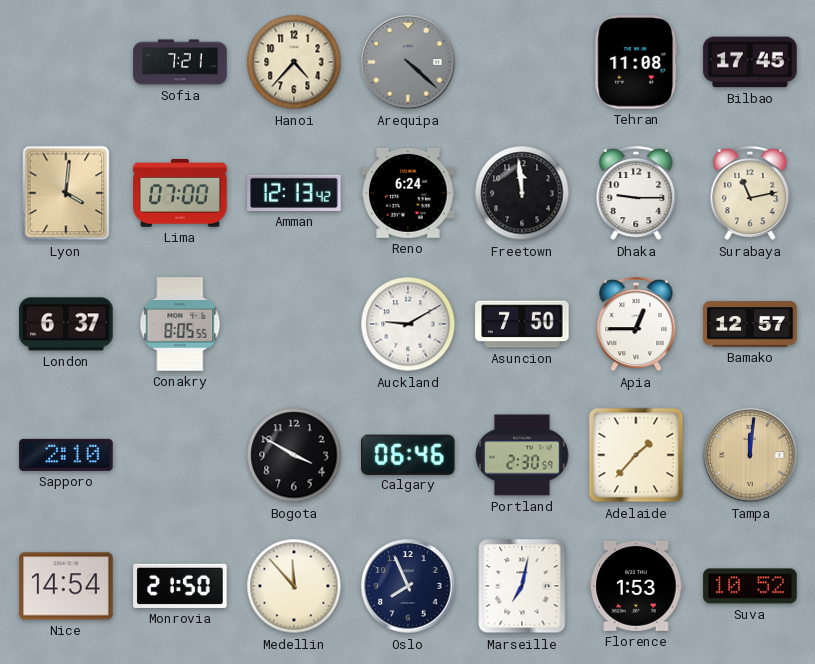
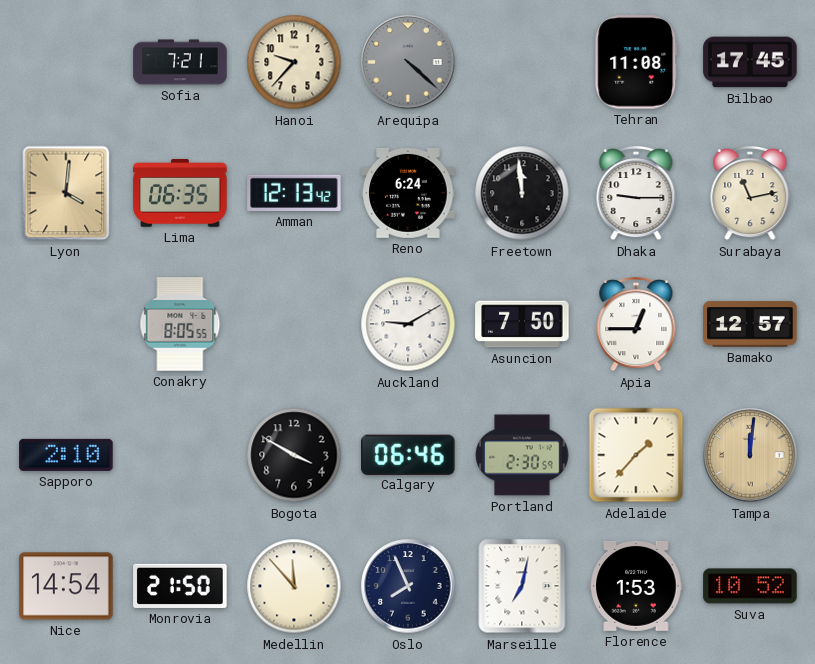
Hanoi: 4:37 -> 9:37 (294, 62)
Lima: 07:00 -> 06:35 (180, 193)
London: 6:37 -> none (66, 324)
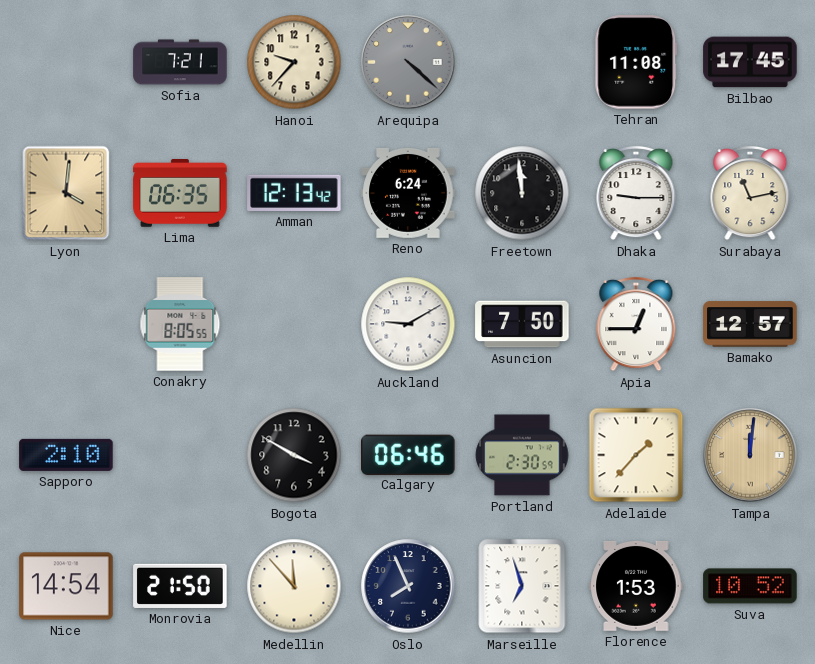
Marseille: 7:02 -> 6:57 (522, 586)
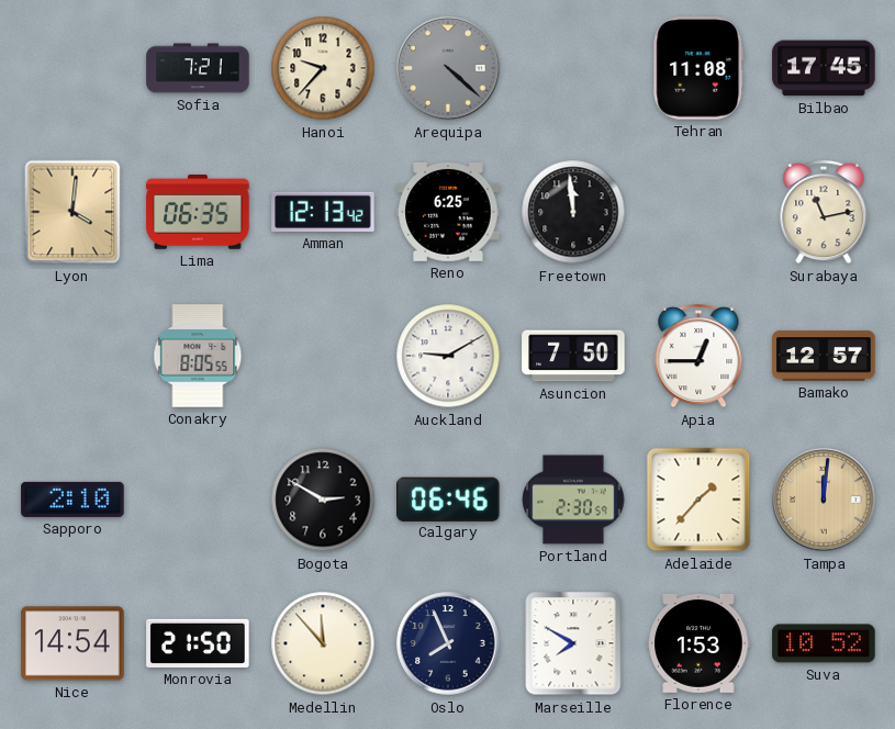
Reno: 6:24 -> 6:25 (448, 212)
Dhaka: 9:15 -> none (636, 193)
Bogota: 3:50 -> 2:50 (323, 500)
Marseille: 6:57 -> 7:50 (573, 643)
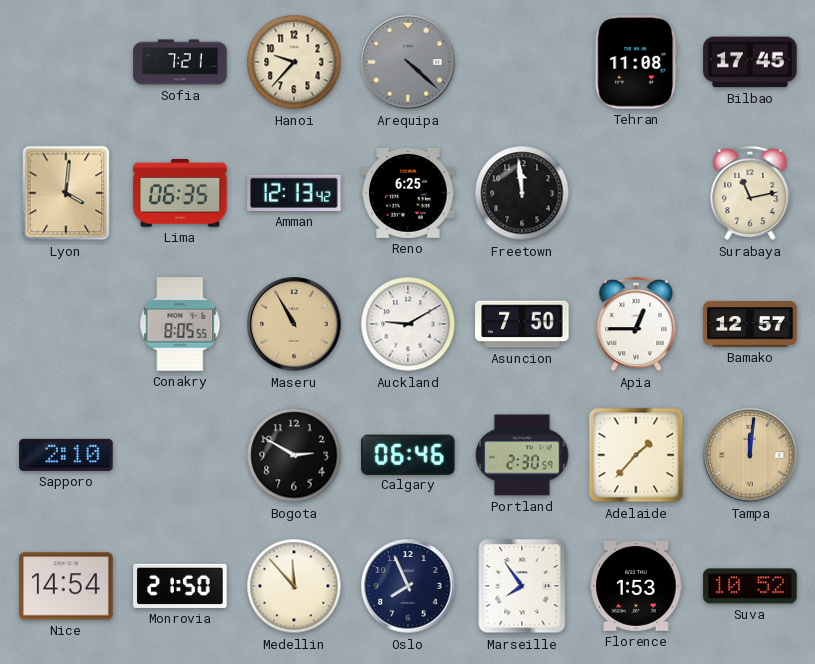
Maseru: none -> 10:55 (294, 324)
Marseille: 7:50 -> 7:54 (522, 586)
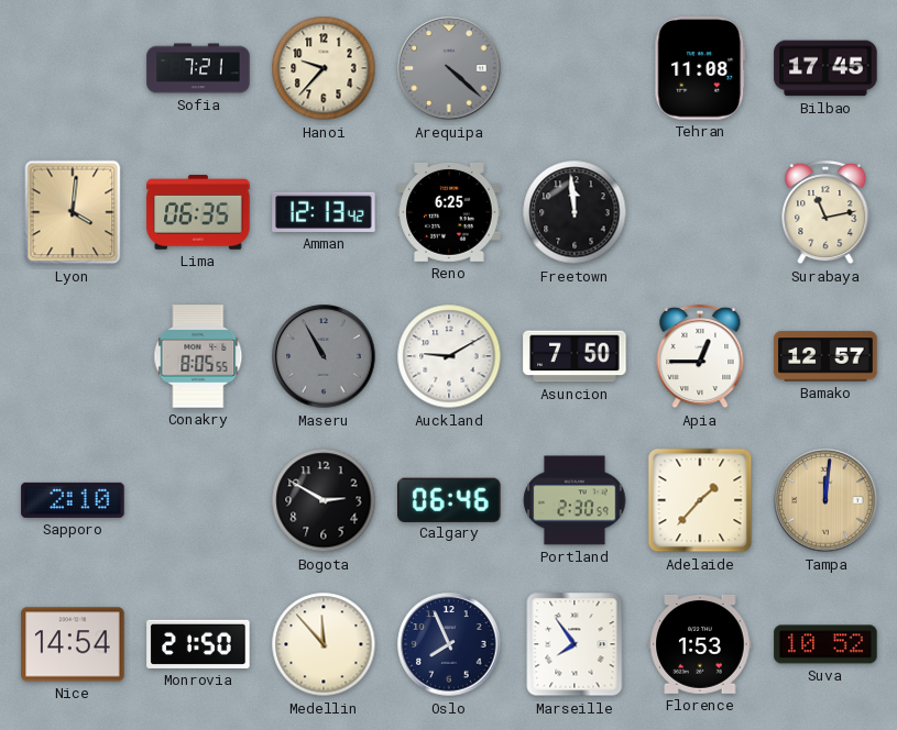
Maseru dial: champagne -> grey (324, 356)
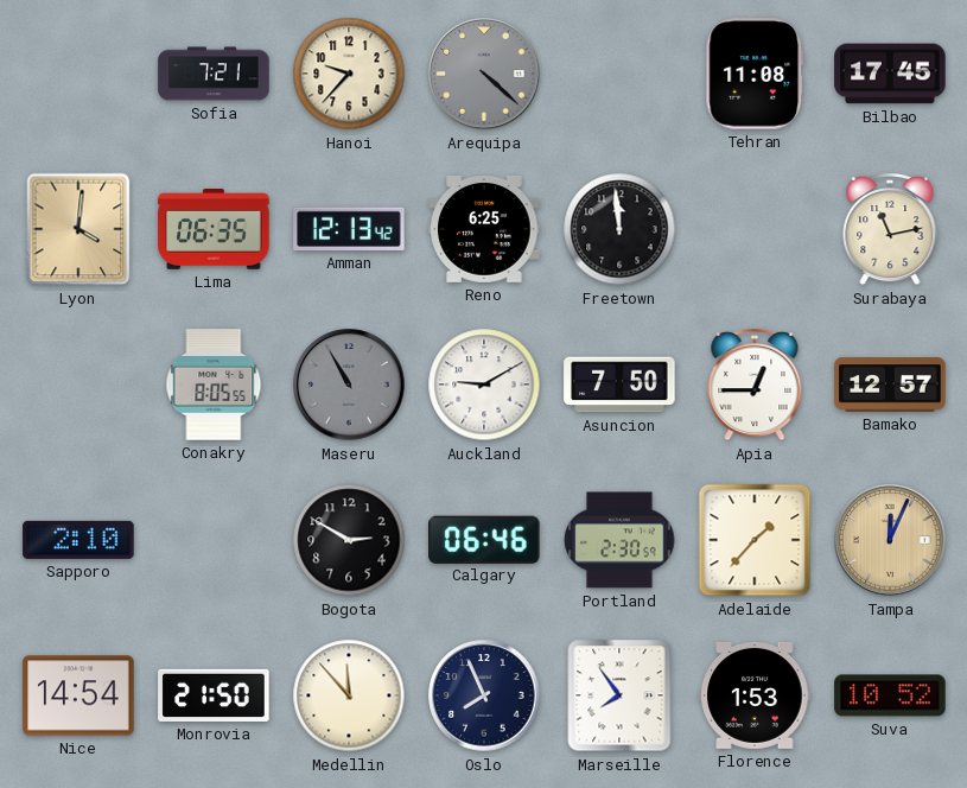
Tampa: 12:01 -> 12:04 (890, 540)
